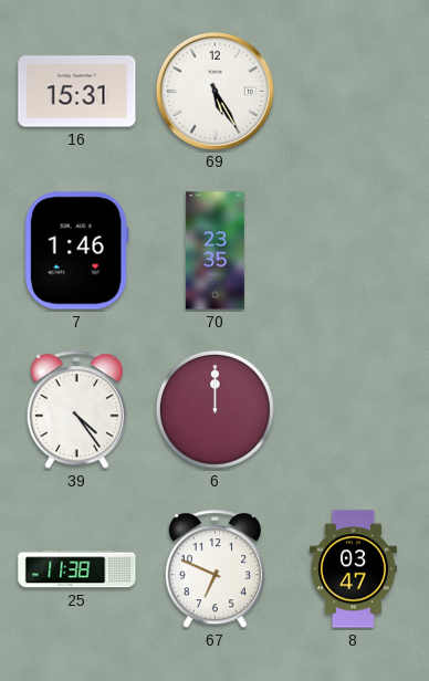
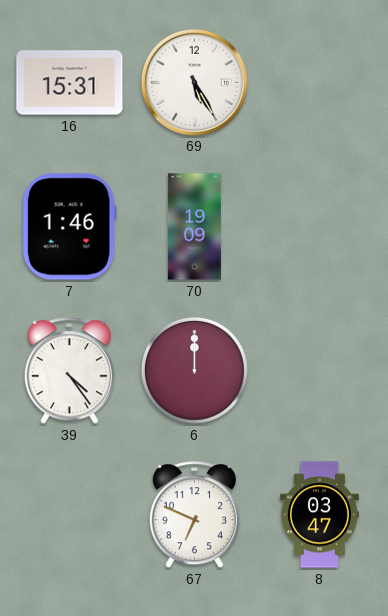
70: 23:35 -> 19:09 (194, 227)
25: 11:38 -> none (77, 569)
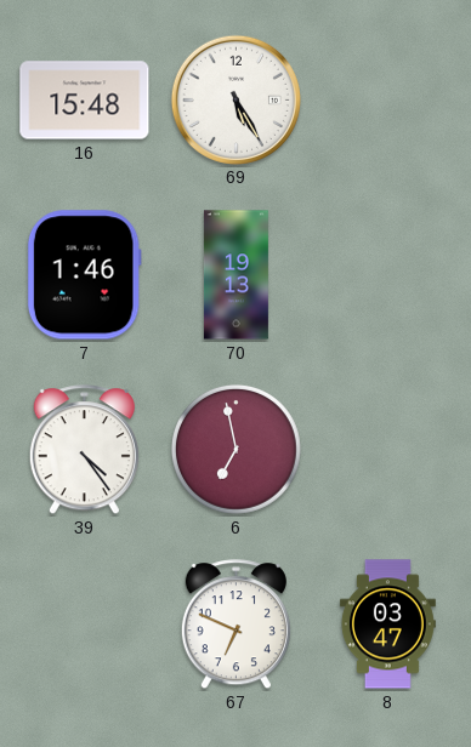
16: 15:31 -> 15:48 (85, 101)
70: 19:09 -> 19:13 (235, 275)
6: 12:00 -> 6:58 (235, 449)
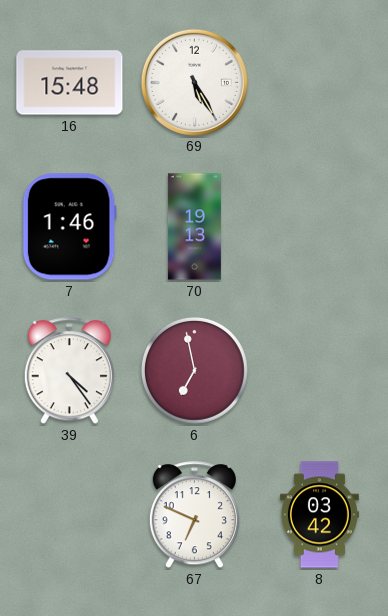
8: 03:47 -> 03:42 (319, 515)
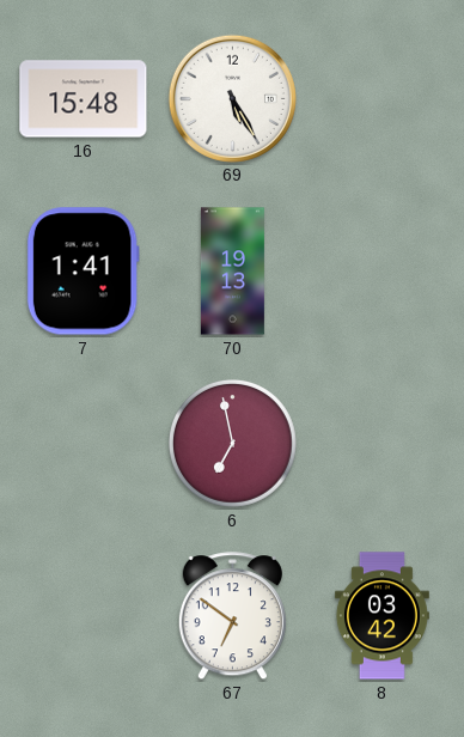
7: 1:46 -> 1:41 (83, 272)
39: 4:24 -> none (69, 371)
67: 6:49 -> 6:51 (232, 616)
